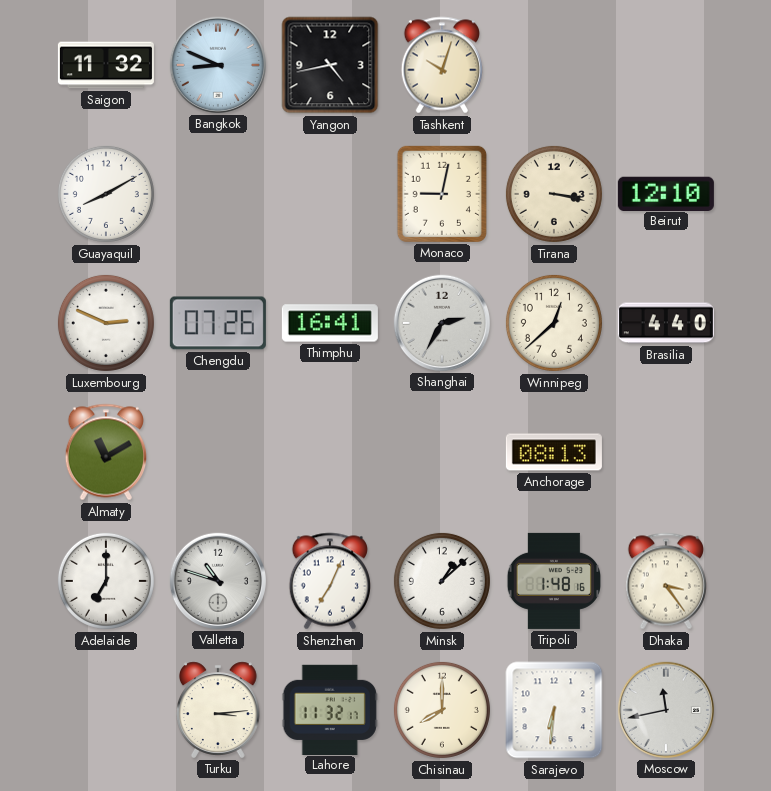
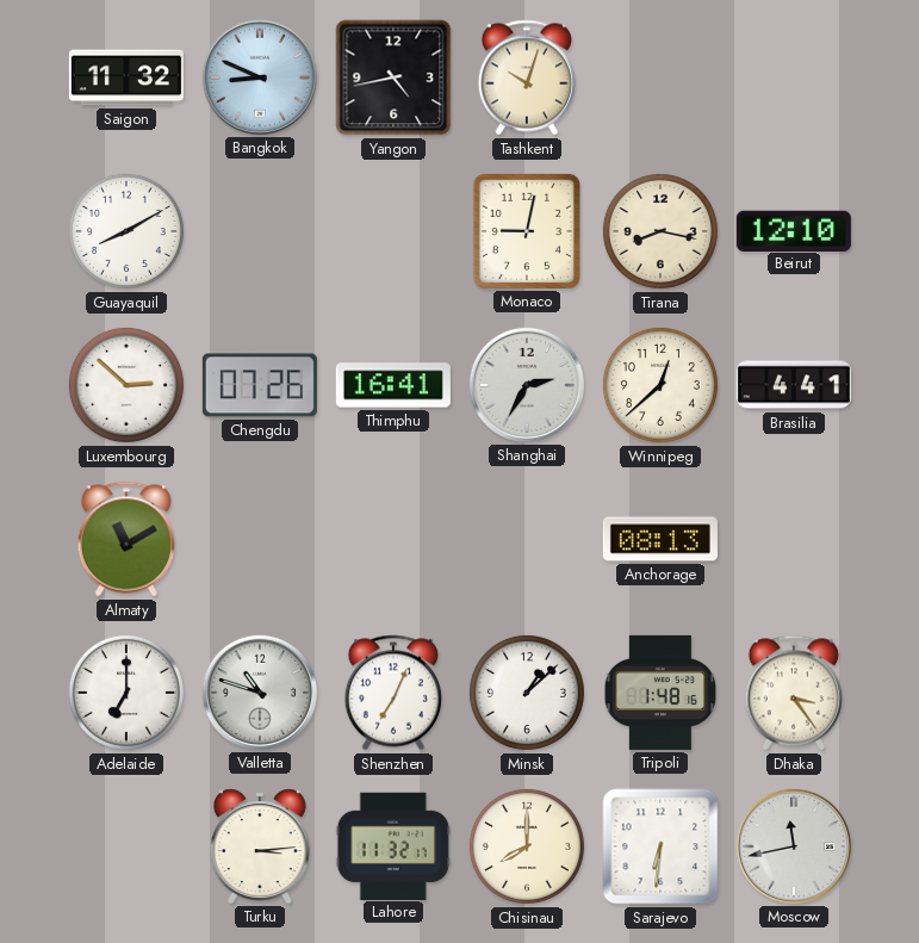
Tirana: 3:17 -> 8:17 (660, 231)
Luxembourg: 2:49 -> 2:52 (126, 385)
Brasilia: 4:40 -> 4:41 (794, 385)
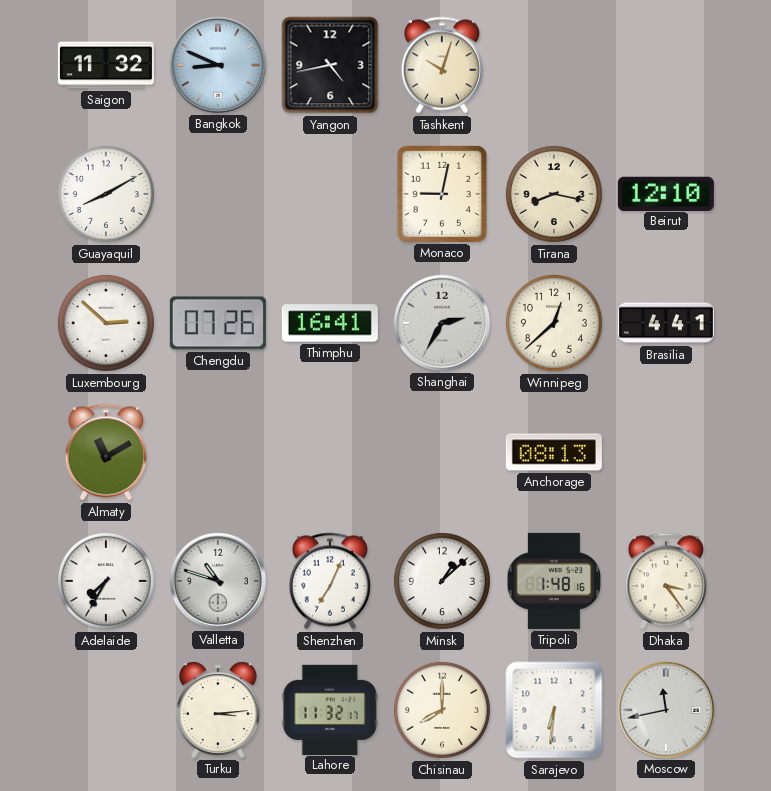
Adelaide: 7:00 -> 7:35 (106, 581)
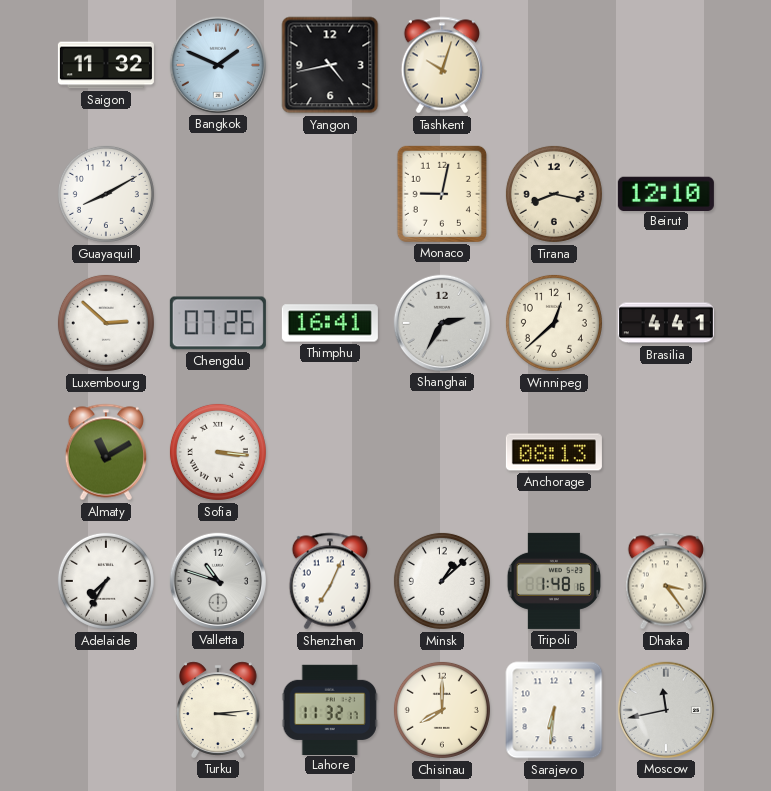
Bangkok: 8:49 -> 1:49 (218, 65)
Sofia: none -> 3:16 (218, 452)
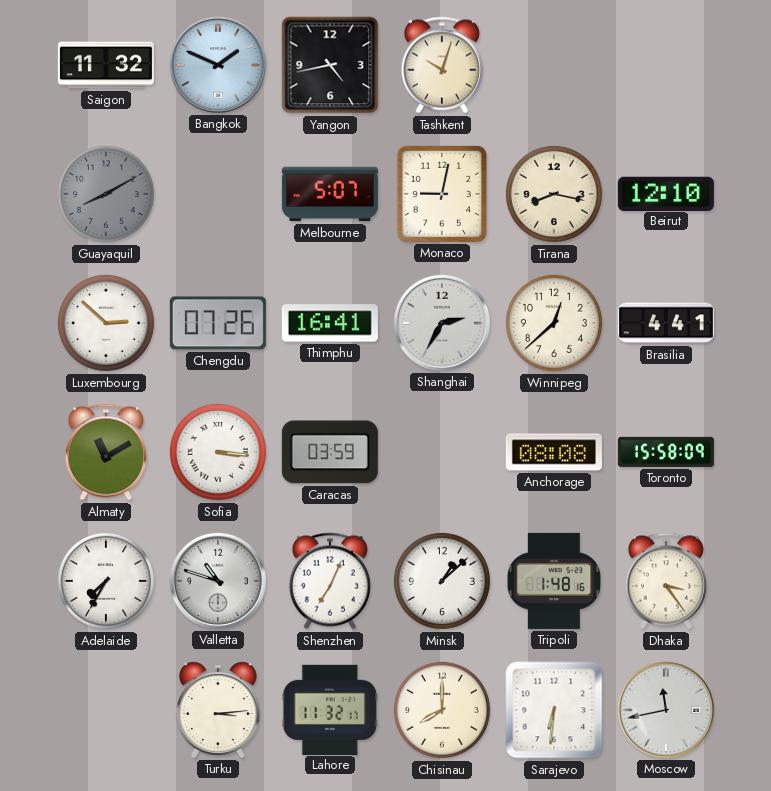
Guayaquil dial: white -> grey (106, 194)
Melbourne: none -> 5:07 (330, 194)
Caracas: none -> 03:59 (330, 452)
Anchorage: 08:13 -> 08:08 (554, 452)
Toronto: none -> 15:58 (666, 452)
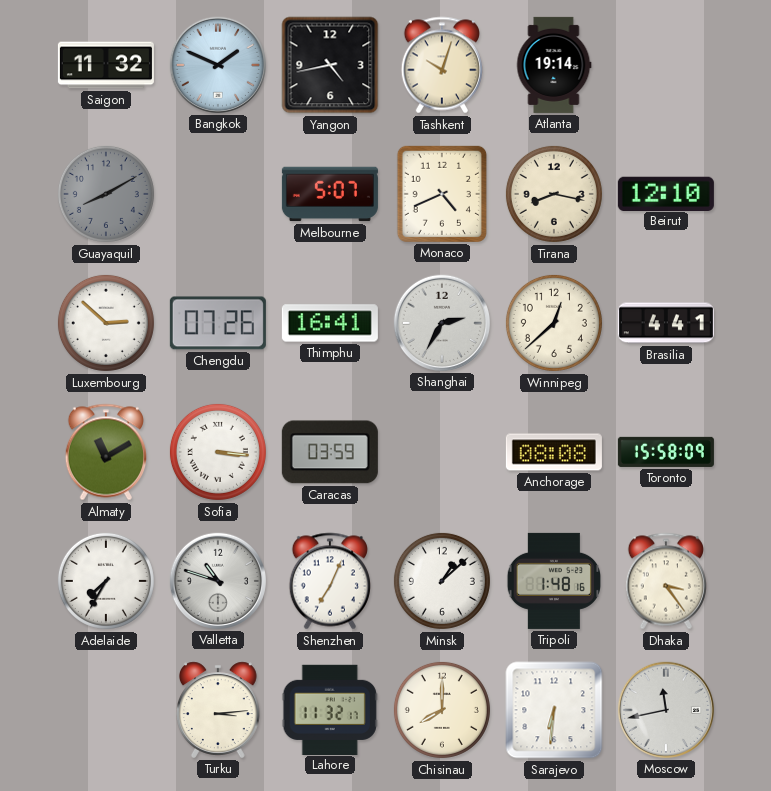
Atlanta: none -> 19:14 (554, 65)
Monaco: 9:02 -> 4:41 (442, 194)
